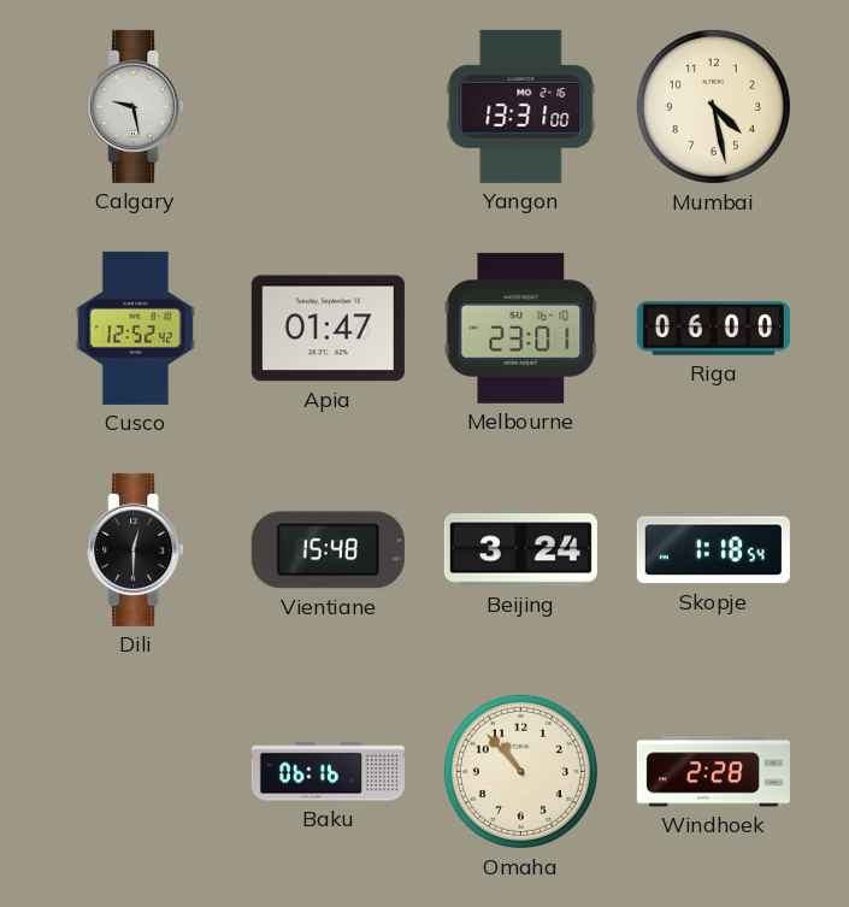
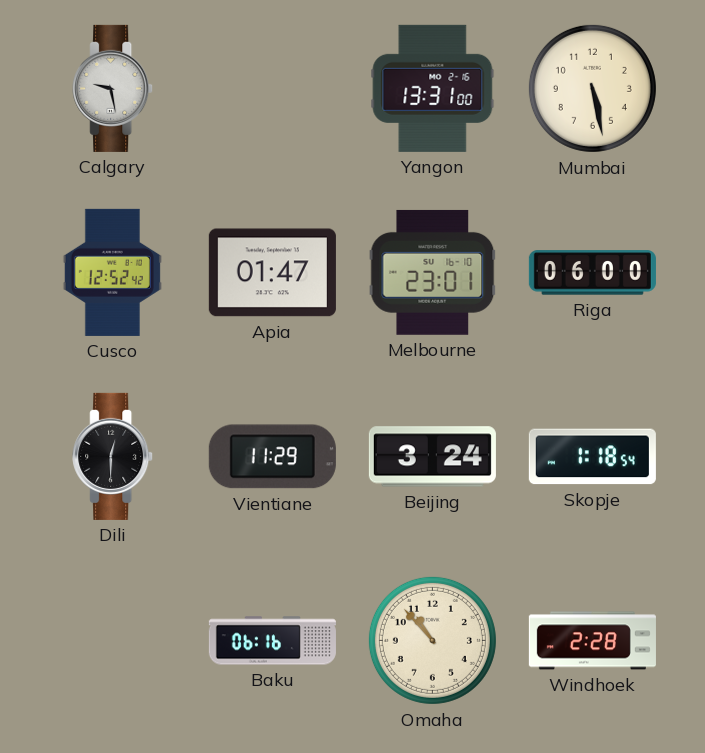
Mumbai: 4:28 -> 5:28 (592, 88)
Vientiane: 15:48 -> 11:29 (272, 457)
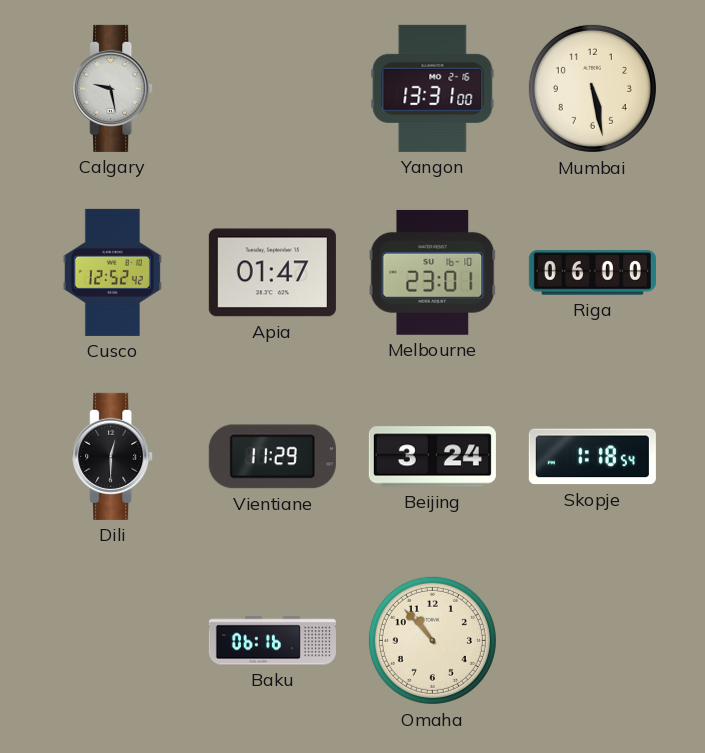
Windhoek: 2:28 -> none (592, 641)
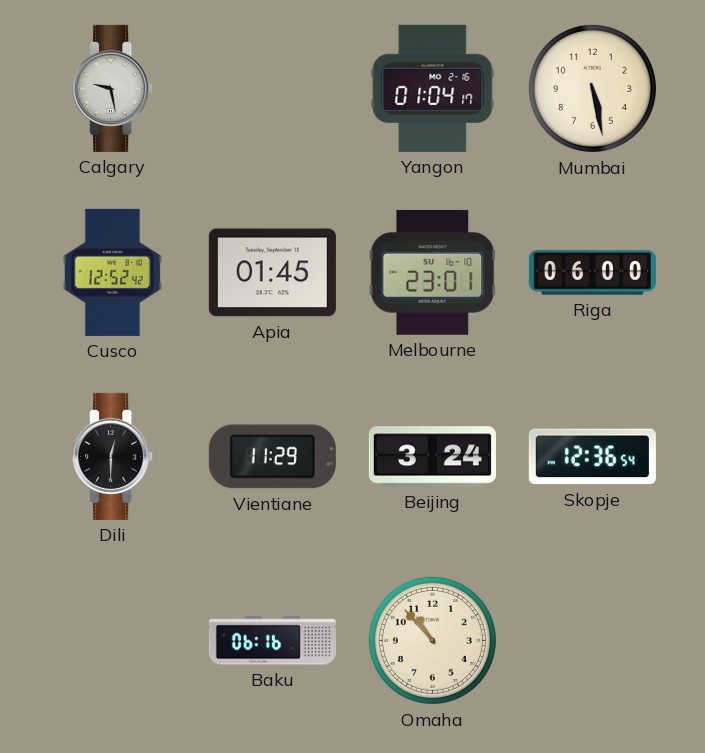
Yangon: 13:31 -> 01:04 (433, 88)
Apia: 01:47 -> 01:45 (272, 273)
Skopje: 1:18 -> 12:36 (592, 457)
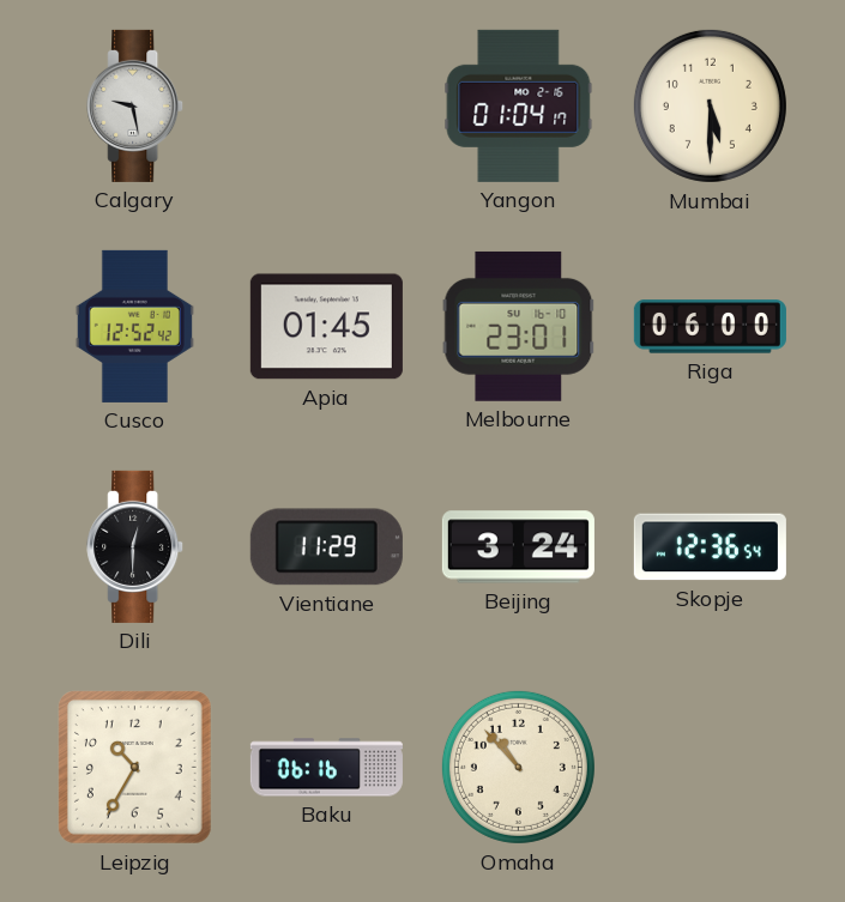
Mumbai: 5:28 -> 5:30 (710, 105)
Leipzig: none -> 10:35 (135, 768)
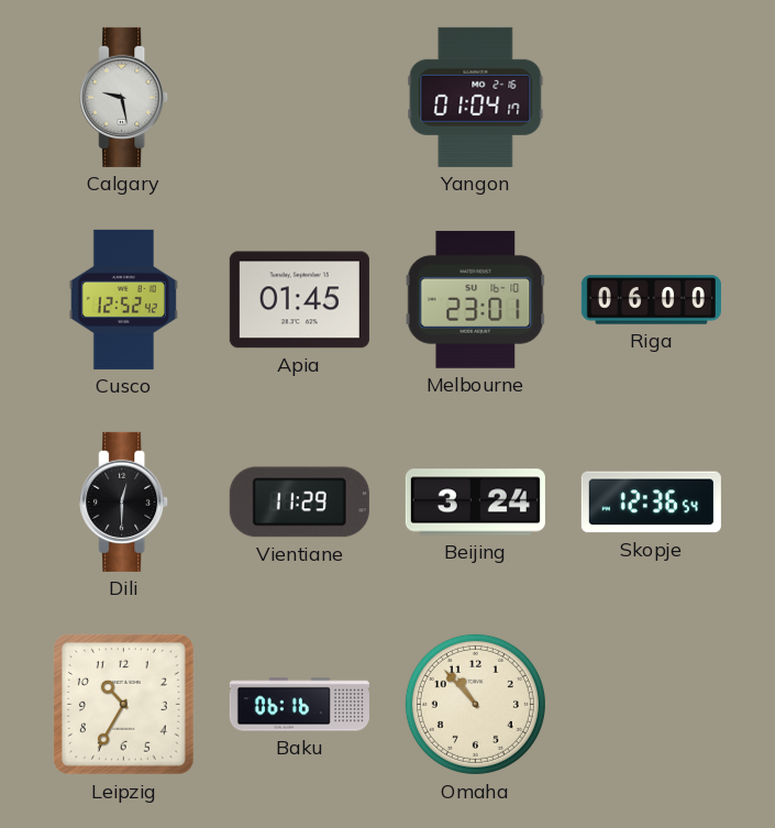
Mumbai: 5:30 -> none (710, 105)
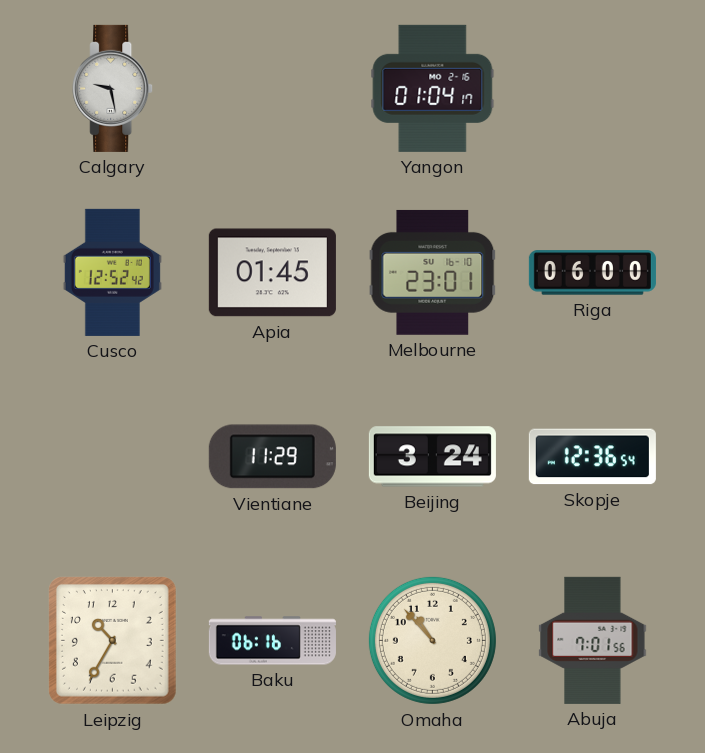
Dili: 12:30 -> none (124, 501)
Abuja: none -> 7:01 (593, 640)
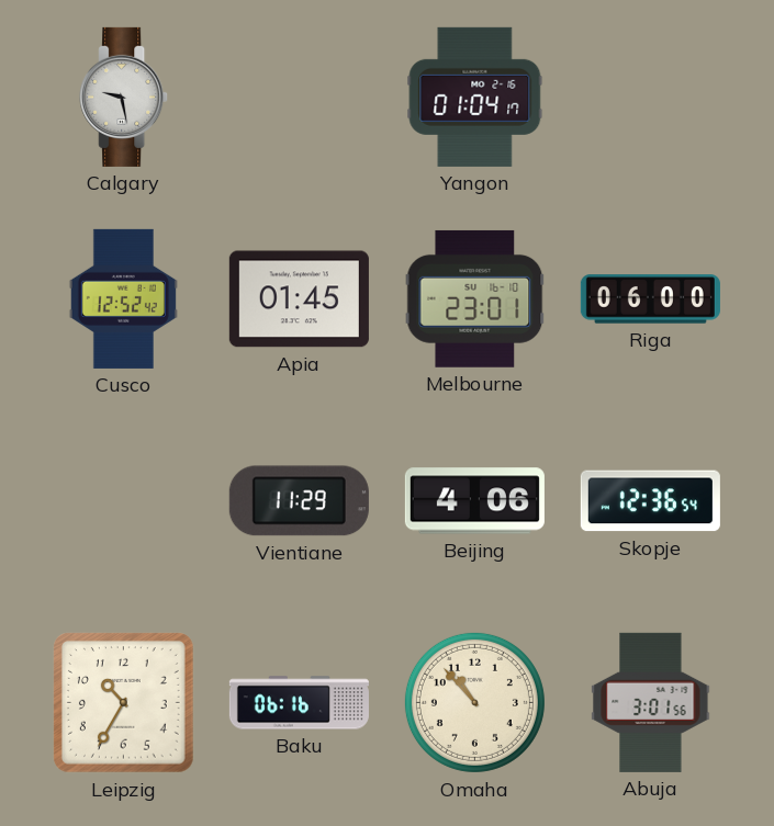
Beijing: 3:24 -> 4:06 (474, 501)
Abuja: 7:01 -> 3:01 (651, 702)
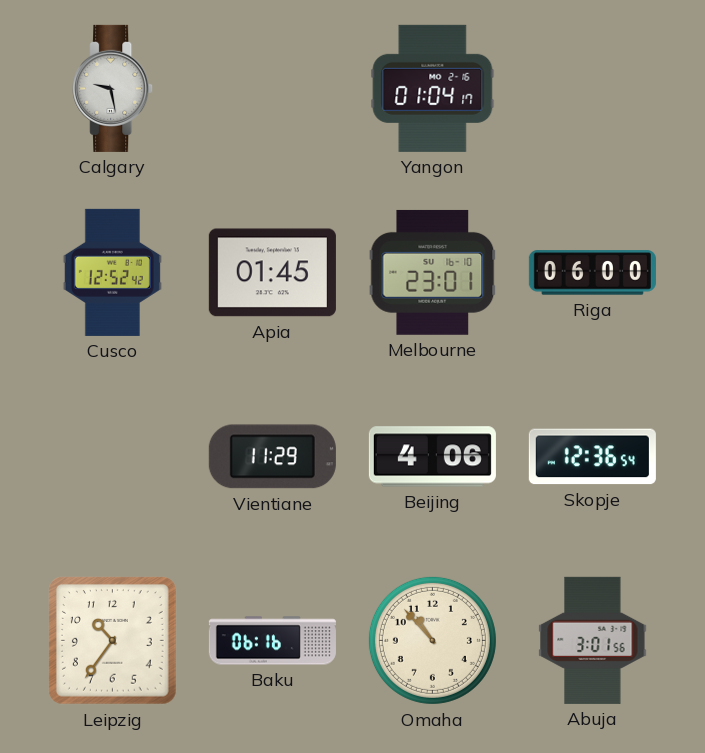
Leipzig: 10:35 -> 10:36 (113, 641)
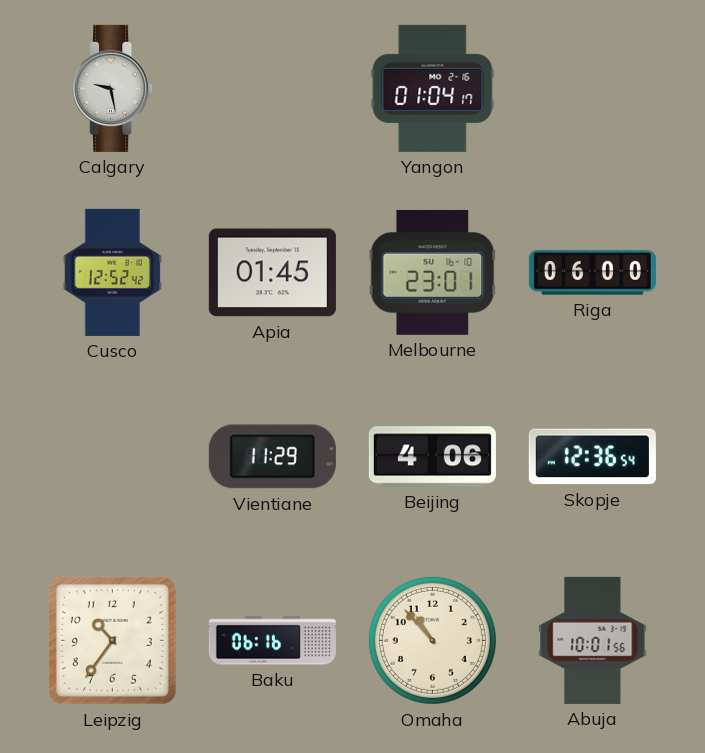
Abuja: 3:01 -> 10:01 (593, 640)
